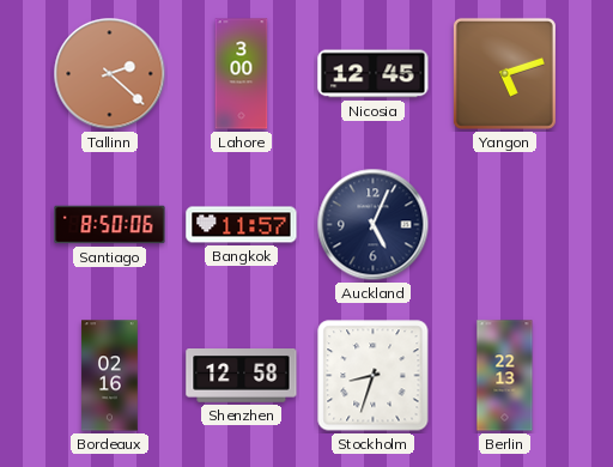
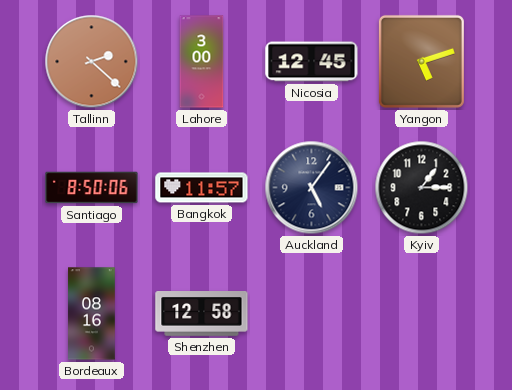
Auckland: 5:04 -> 5:06 (312, 188)
Kyiv: none -> 1:15 (422, 188)
Bordeaux: 02:16 -> 08:16 (92, 314)
Stockholm: 8:33 -> none (374, 376)
Berlin: 22:13 -> none (505, 376)
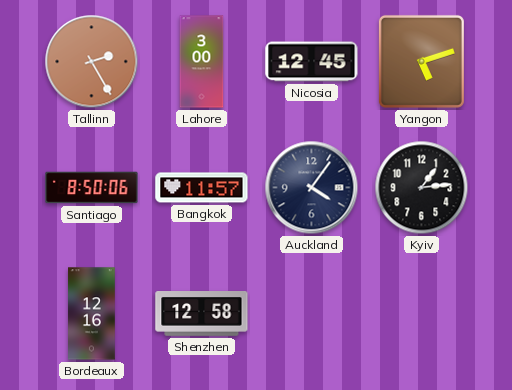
Tallinn: 2:22 -> 2:25 (92, 62)
Auckland: 5:06 -> 4:06 (312, 188)
Kyiv: 1:15 -> 1:14 (422, 188)
Bordeaux: 08:16 -> 12:16 (92, 314)
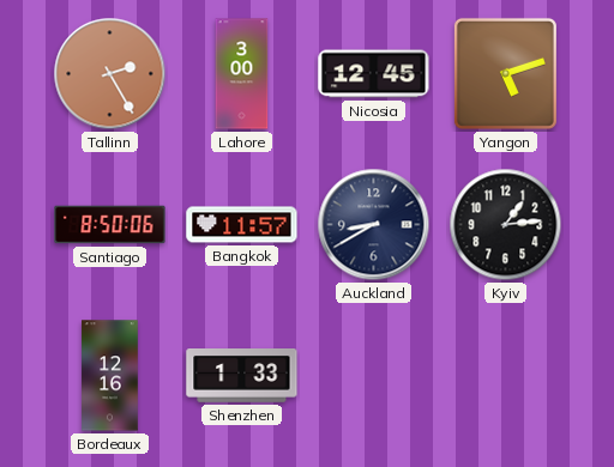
Auckland: 4:06 -> 8:40 (374, 225)
Shenzhen: 12:58 -> 1:33 (242, 376)
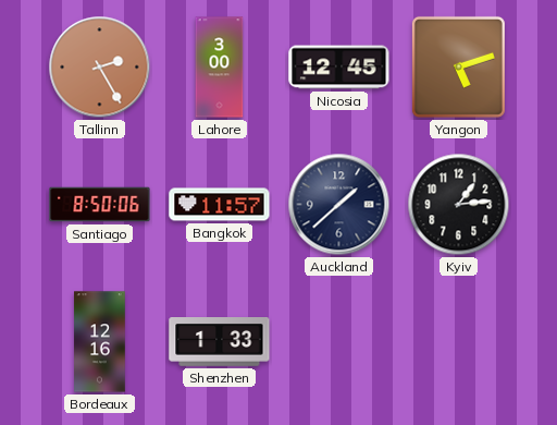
Auckland: 8:40 -> 1:38 (339, 205)
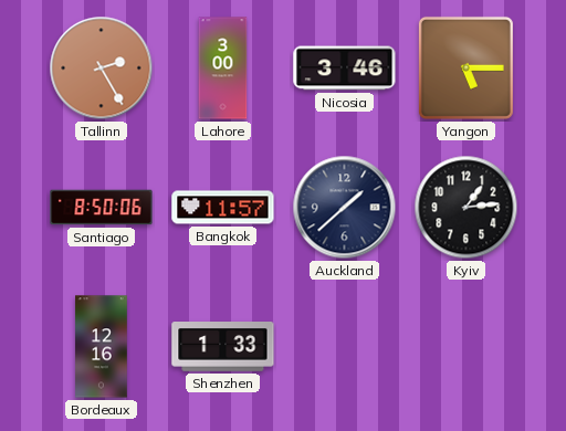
Nicosia: 12:45 -> 3:46 (345, 69)
Yangon: 5:12 -> 5:15 (465, 67)
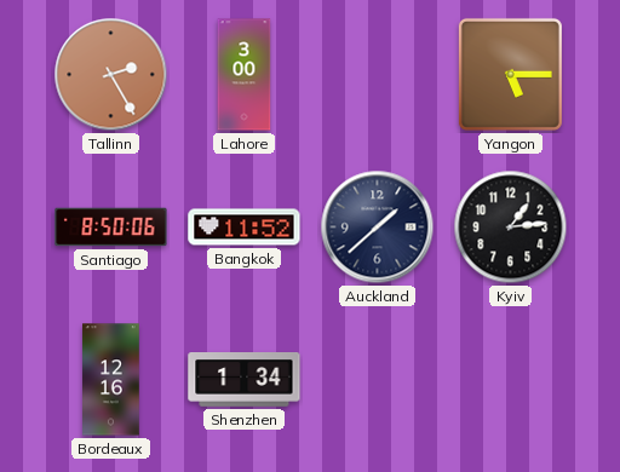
Nicosia: 3:46 -> none (345, 69)
Bangkok: 11:57 -> 11:52 (245, 228)
Shenzhen: 1:33 -> 1:34 (245, 380)
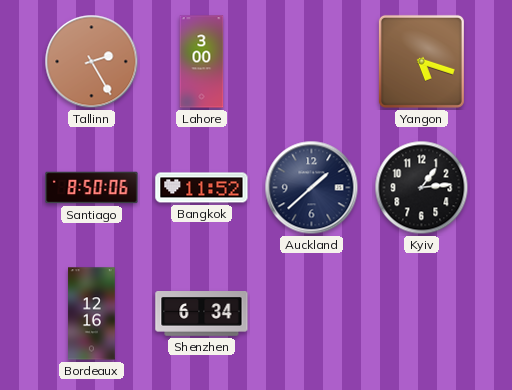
Yangon: 5:15 -> 5:18 (421, 61)
Shenzhen: 1:34 -> 6:34 (202, 314)
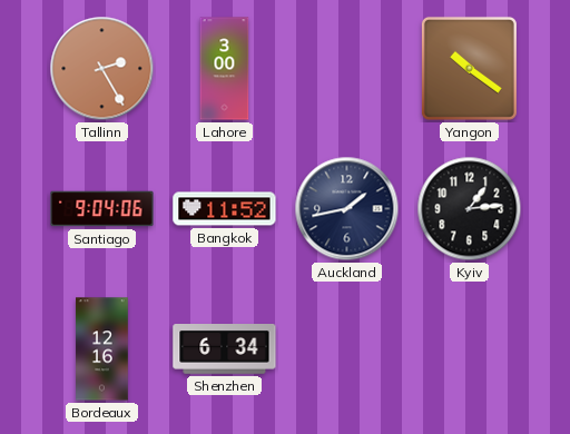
Yangon: 5:18 -> 10:21 (469, 68)
Santiago: 8:50 -> 9:04 (102, 209)
Auckland: 1:38 -> 1:43 (347, 209)
